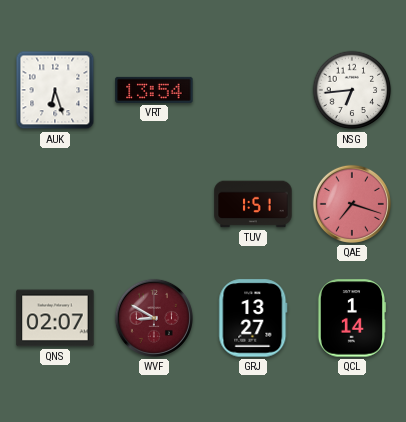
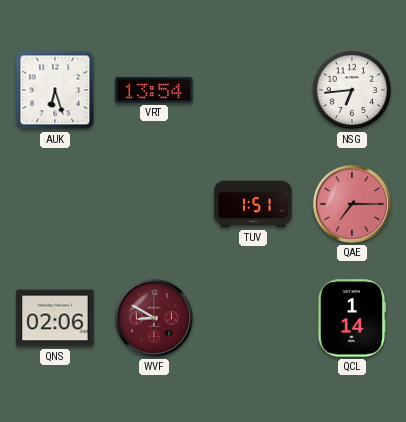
QAE: 7:18 -> 7:15 (352, 204)
QNS: 02:07 -> 02:06 (55, 318)
GRJ: 13:27 -> none (253, 318)
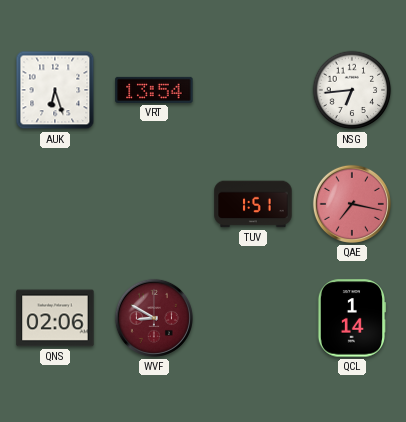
QAE: 7:15 -> 7:17 (352, 204)
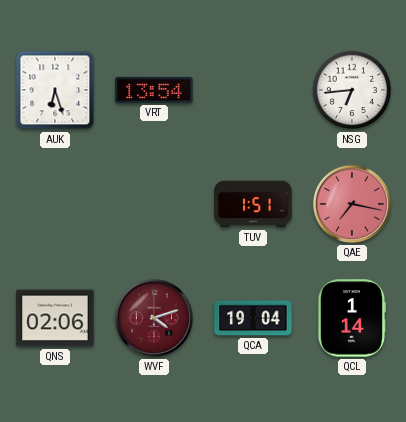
WVF: 8:50 -> 4:12 (154, 318)
QCA: none -> 19:04 (253, 318)
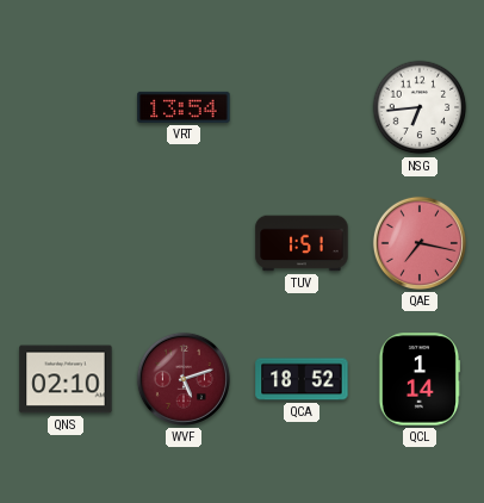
AUK: 6:27 -> none (55, 90)
QNS: 02:06 -> 02:10 (66, 379)
WVF: 4:12 -> 5:12 (184, 379)
QCA: 19:04 -> 18:52 (302, 379)
